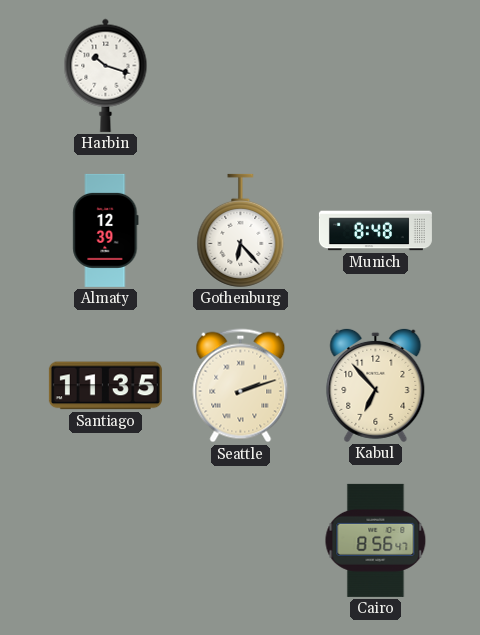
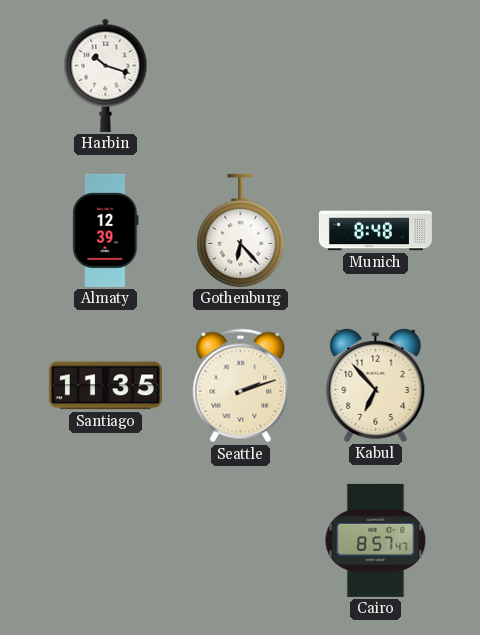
Cairo: 8:56 -> 8:57 (376, 540)
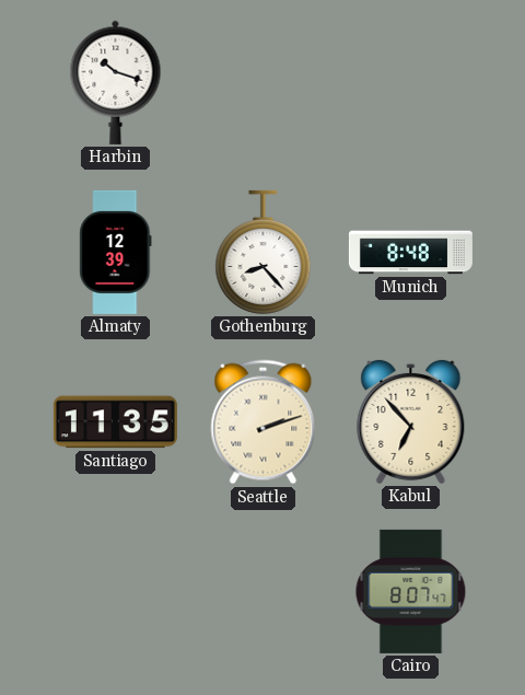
Gothenburg: 6:23 -> 8:23 (264, 252)
Cairo: 8:57 -> 8:07 (411, 591)
